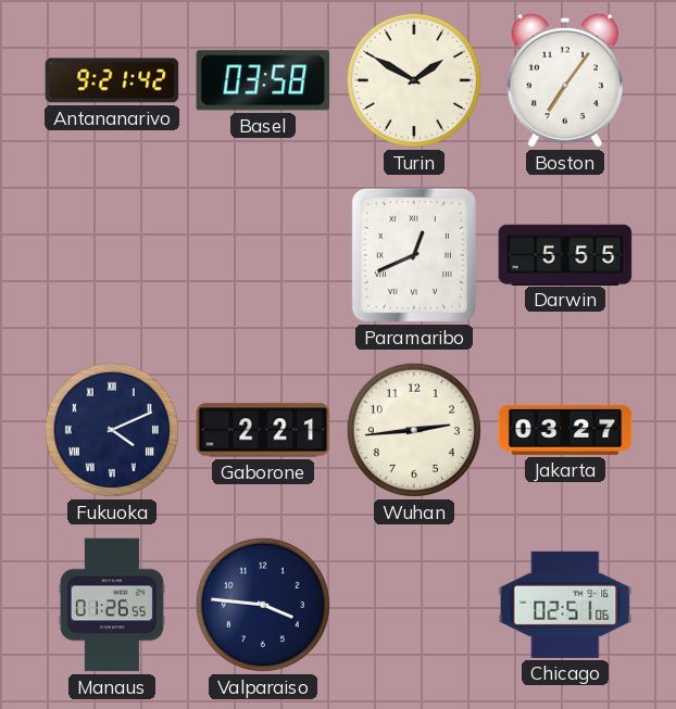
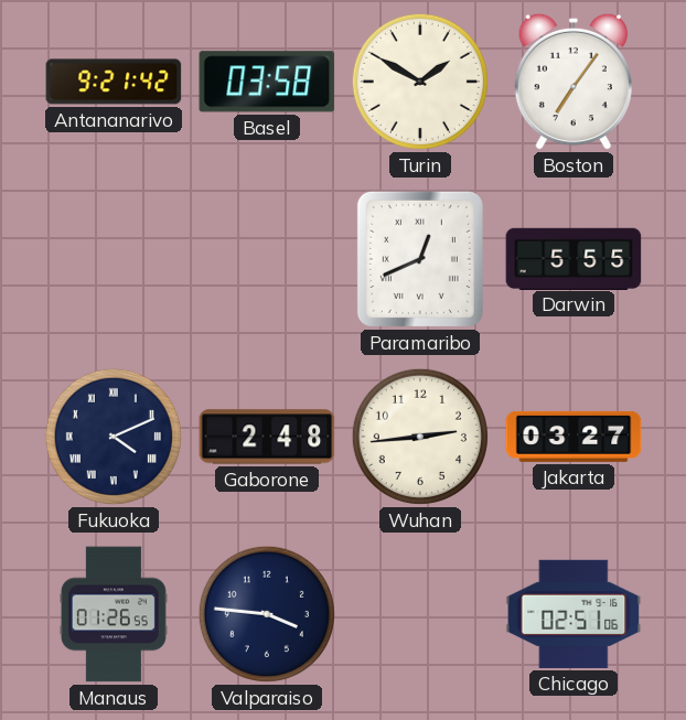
Gaborone: 2:21 -> 2:48 (267, 437)
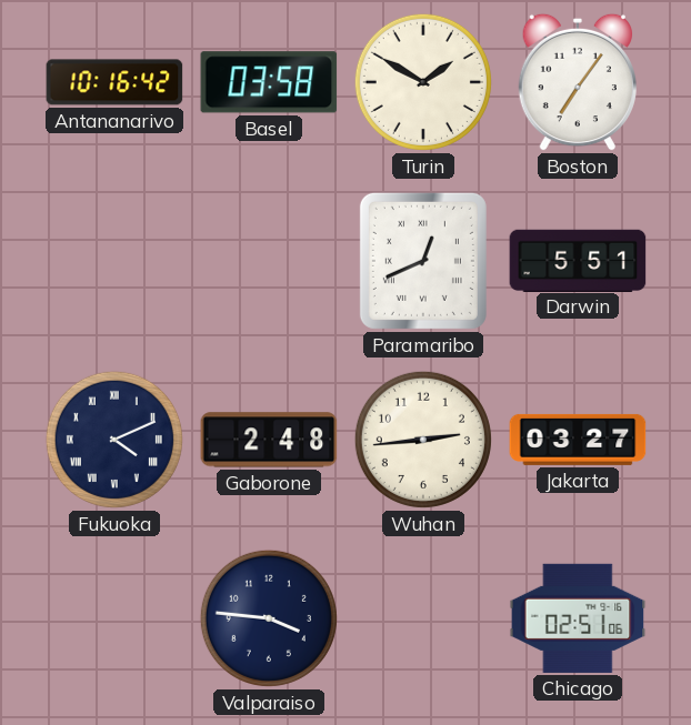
Antananarivo: 9:21 -> 10:16 (114, 82)
Darwin: 5:55 -> 5:51 (578, 260)
Manaus: 01:26 -> none (114, 614)
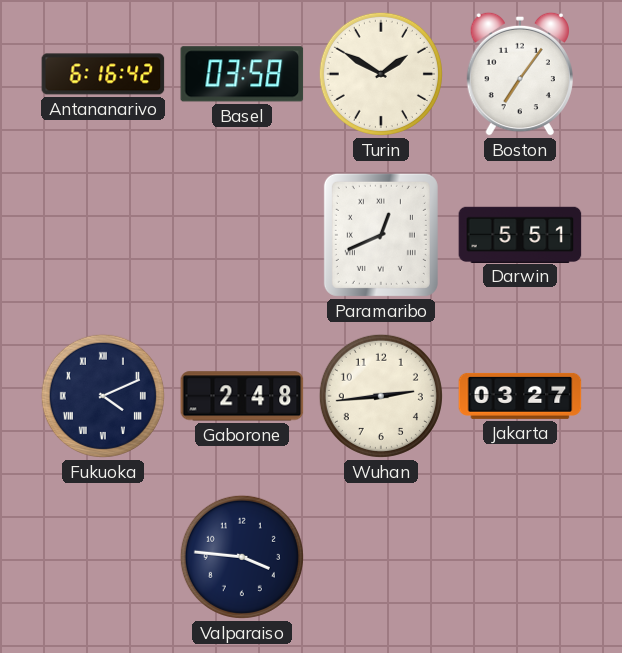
Antananarivo: 10:16 -> 6:16 (103, 74)
Chicago: 02:51 -> none (578, 618)
